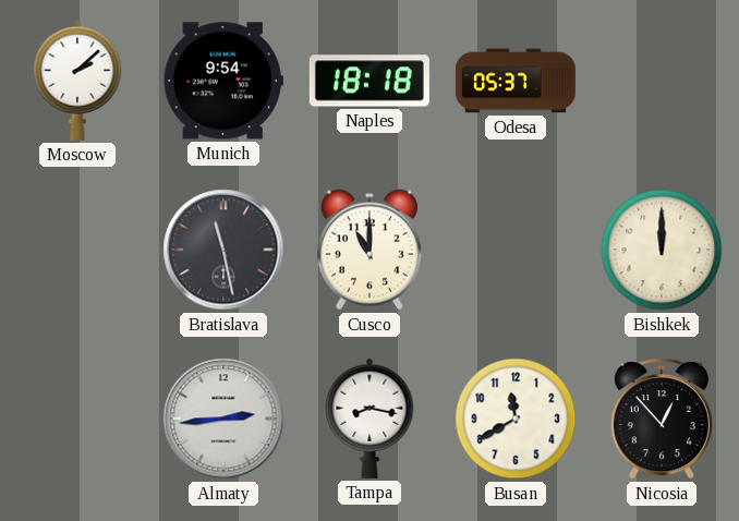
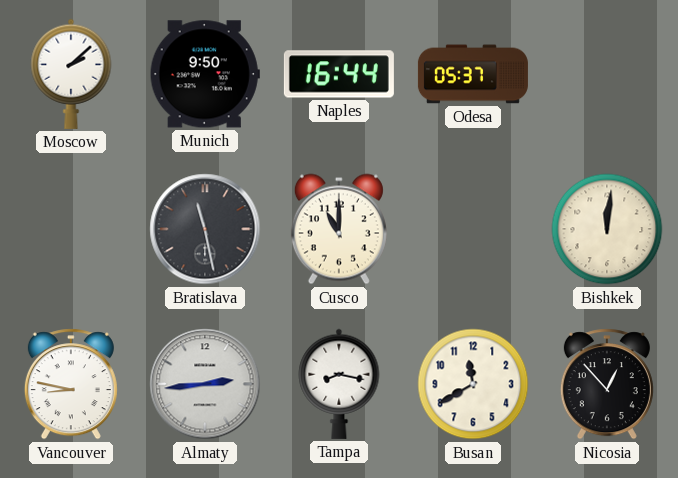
Munich: 9:54 -> 9:50 (205, 74)
Naples: 18:18 -> 16:44 (339, 74)
Bishkek: 12:00 -> 12:01 (607, 229)
Vancouver: none -> 8:47 (71, 384)
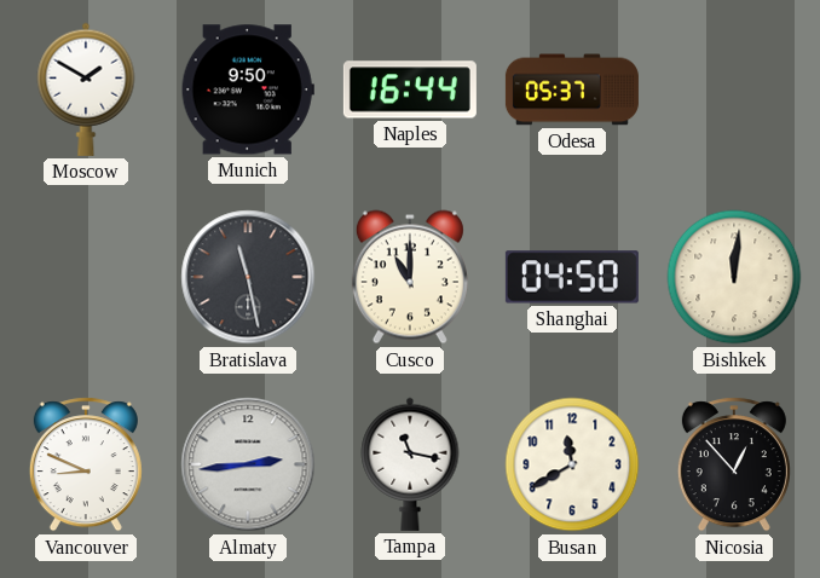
Moscow: 2:08 -> 1:50 (86, 89)
Shanghai: none -> 04:50 (572, 277)
Vancouver: 8:47 -> 8:49 (86, 464)
Tampa: 8:17 -> 11:17 (410, 464)
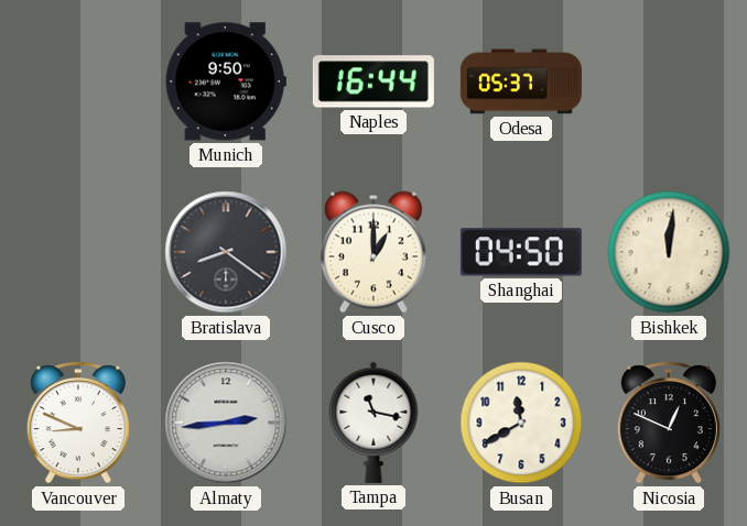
Moscow: 1:50 -> none (86, 89)
Bratislava: 11:28 -> 8:21 (226, 252)
Cusco: 11:00 -> 1:00 (373, 252)
Nicosia: 12:53 -> 12:49 (669, 423)
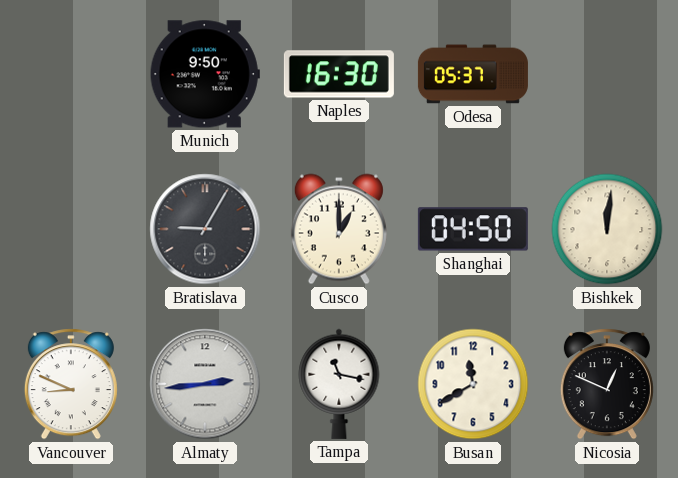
Naples: 16:44 -> 16:30 (339, 74)
Bratislava: 8:21 -> 9:05 (205, 229)
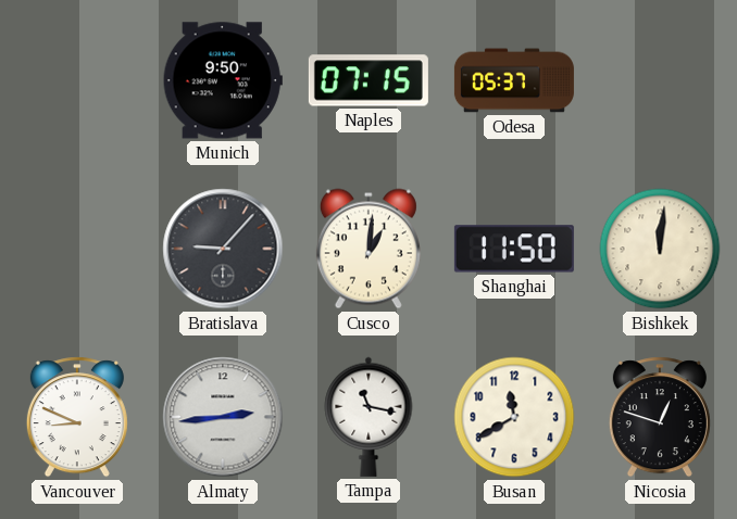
Naples: 16:30 -> 07:15 (368, 80)
Bratislava: 9:05 -> 9:07 (223, 249)
Cusco: 1:00 -> 1:01 (368, 249)
Shanghai: 04:50 -> 11:50 (514, 249)
Nicosia: 12:49 -> 12:48 (660, 417)
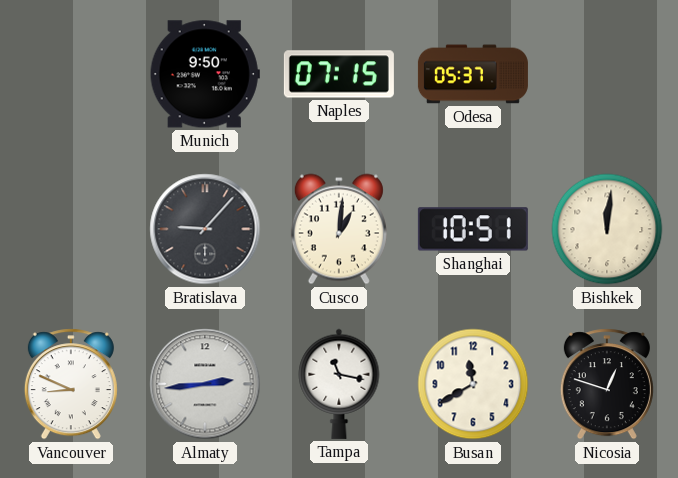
Shanghai: 11:50 -> 10:51 (473, 229)
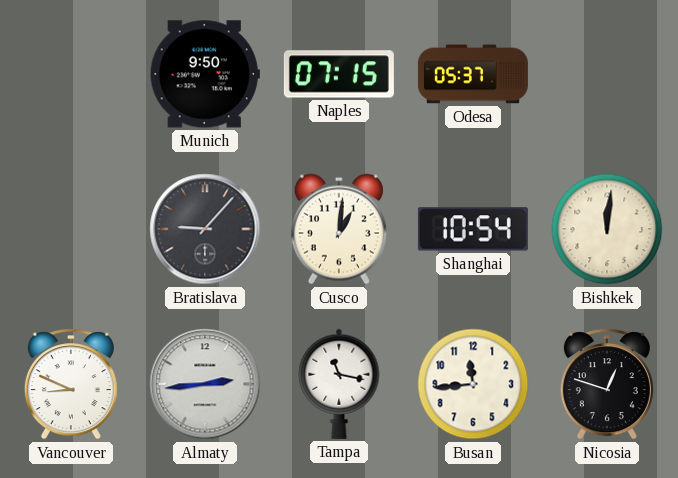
Shanghai: 10:51 -> 10:54 (473, 229)
Busan: 11:40 -> 11:44 (473, 384)
